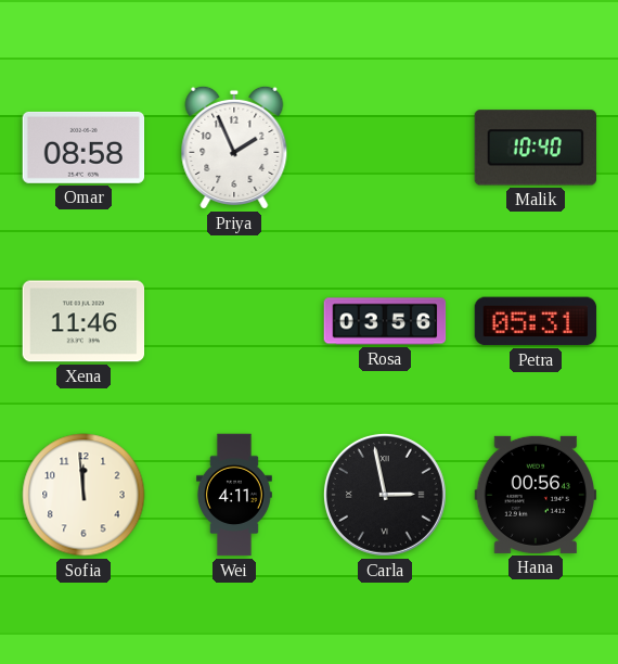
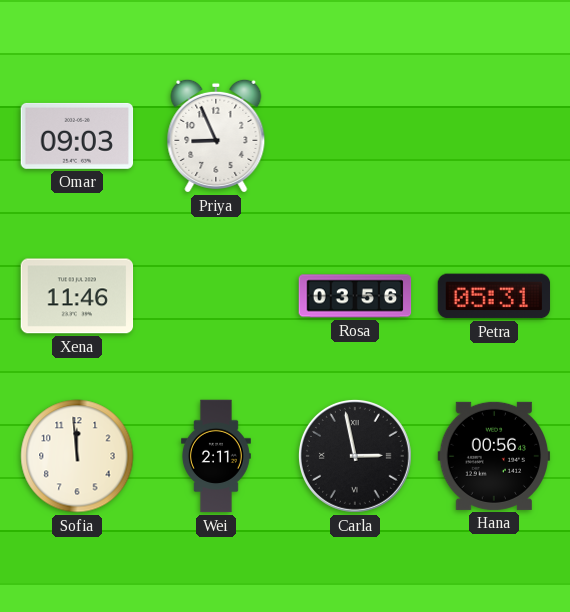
Omar: 08:58 -> 09:03 (77, 136)
Priya: 1:56 -> 8:56 (216, 136)
Malik: 10:40 -> none (535, 148)
Wei: 4:11 -> 2:11 (216, 456)
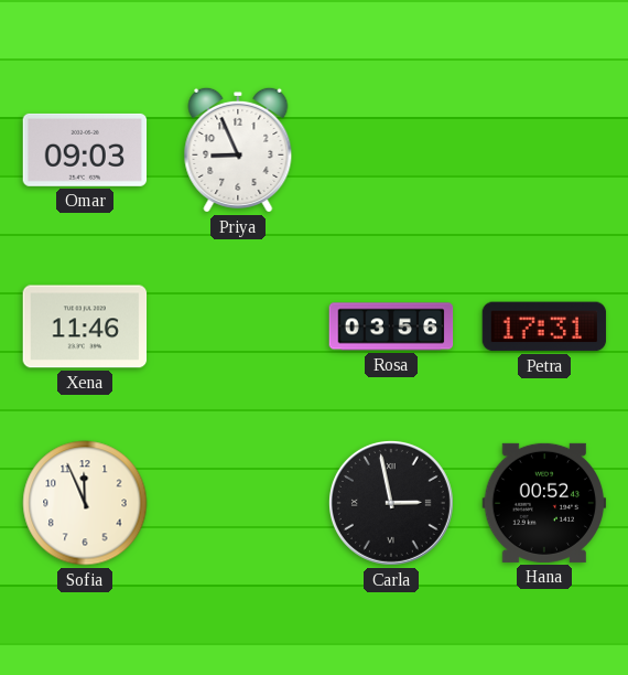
Petra: 05:31 -> 17:31 (544, 326)
Sofia: 11:59 -> 11:56 (85, 503)
Wei: 2:11 -> none (216, 456)
Hana: 00:56 -> 00:52 (544, 503)
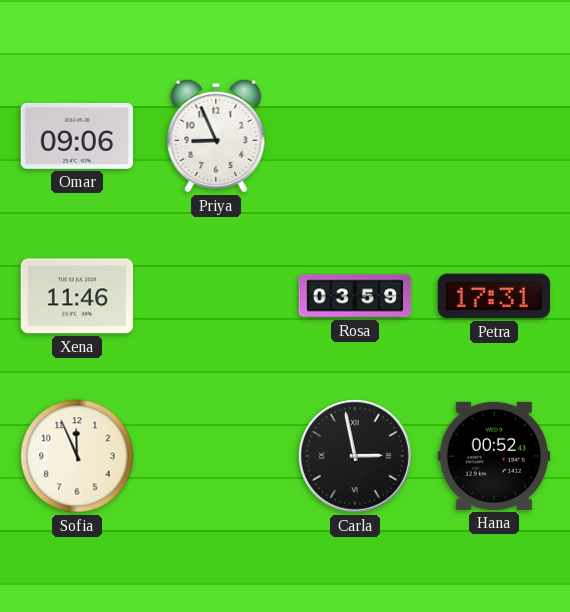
Omar: 09:03 -> 09:06 (77, 136)
Rosa: 03:56 -> 03:59 (355, 296)
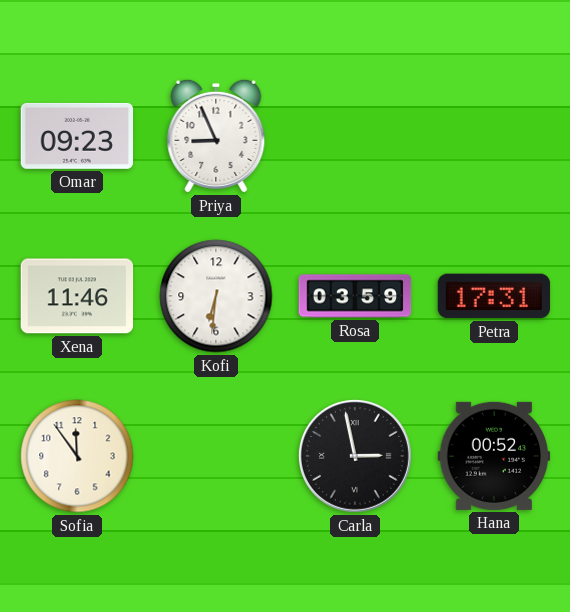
Omar: 09:06 -> 09:23 (77, 136)
Kofi: none -> 6:31 (216, 296)
Sofia: 11:56 -> 11:54 (77, 456)
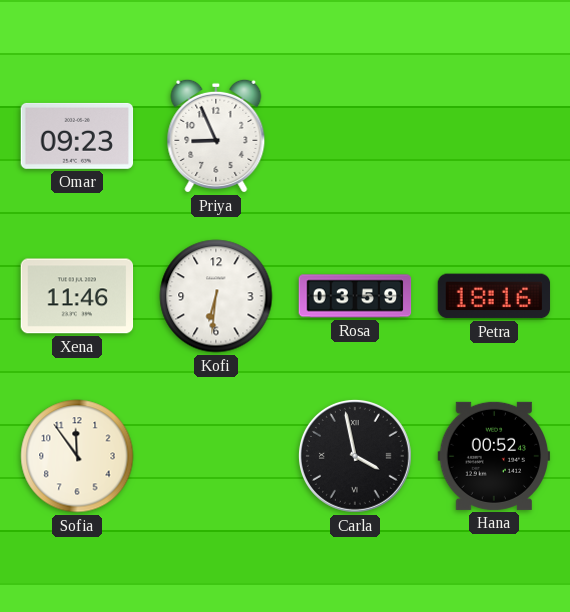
Petra: 17:31 -> 18:16 (494, 296)
Carla: 2:58 -> 3:58 (355, 456)
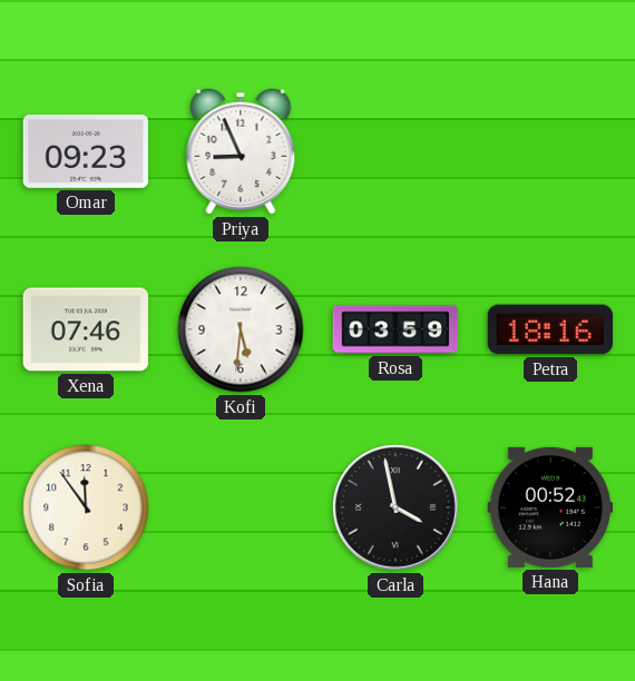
Xena: 11:46 -> 07:46 (86, 329)
Kofi: 6:31 -> 5:31 (241, 329)
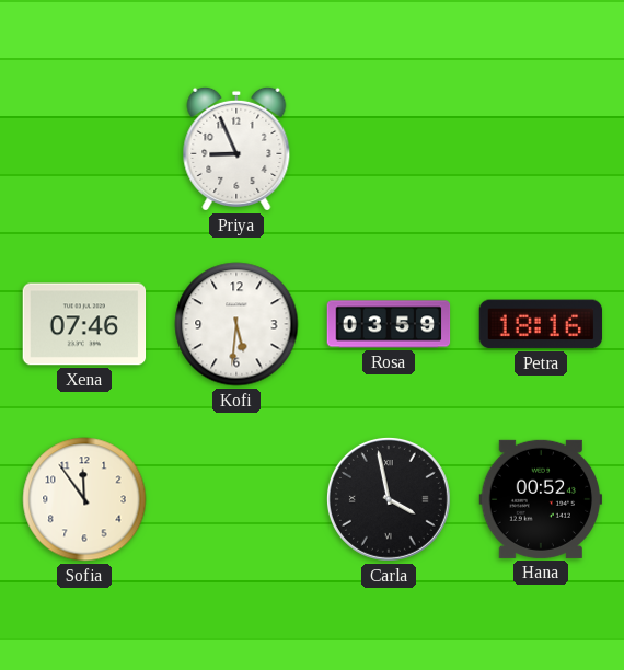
Omar: 09:23 -> none (86, 151)
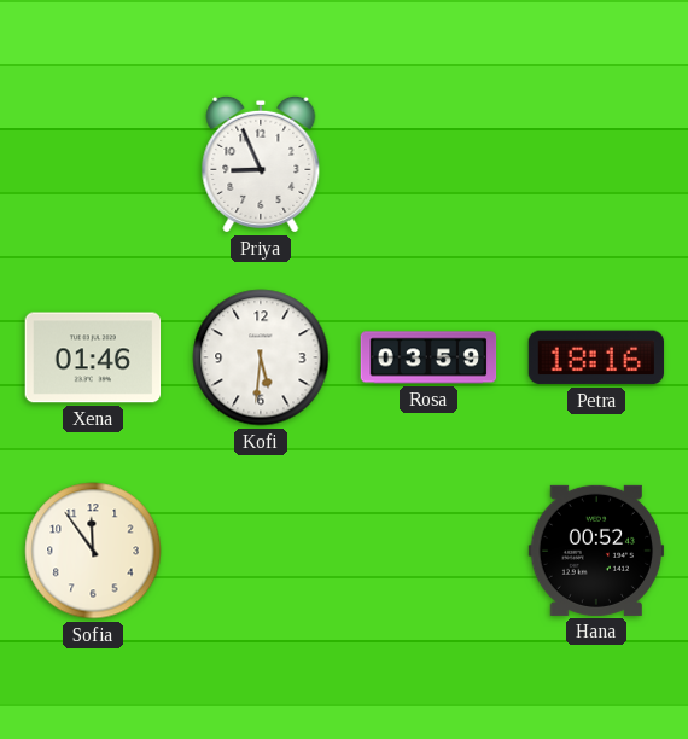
Xena: 07:46 -> 01:46 (93, 357)
Carla: 3:58 -> none (389, 499)
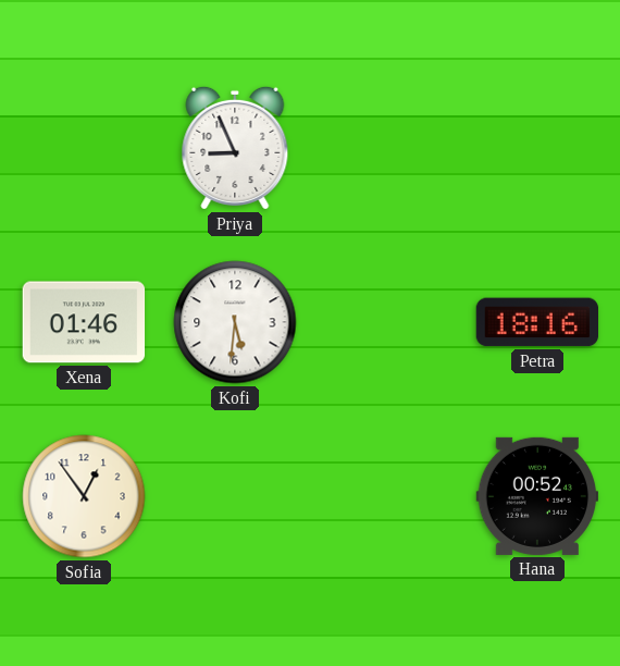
Rosa: 03:59 -> none (428, 357)
Sofia: 11:54 -> 12:54 (84, 496)
